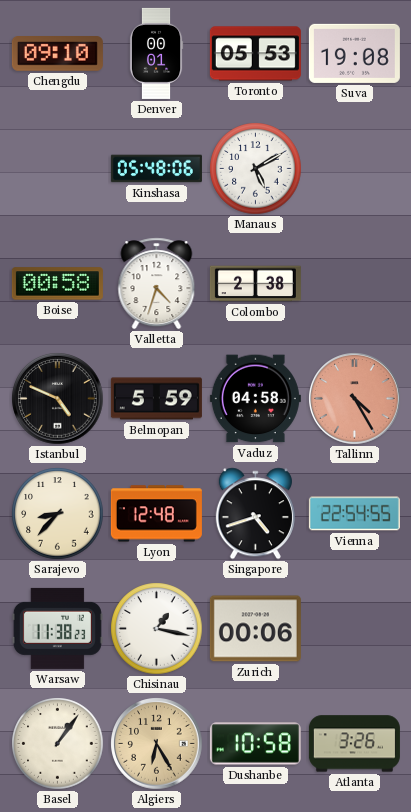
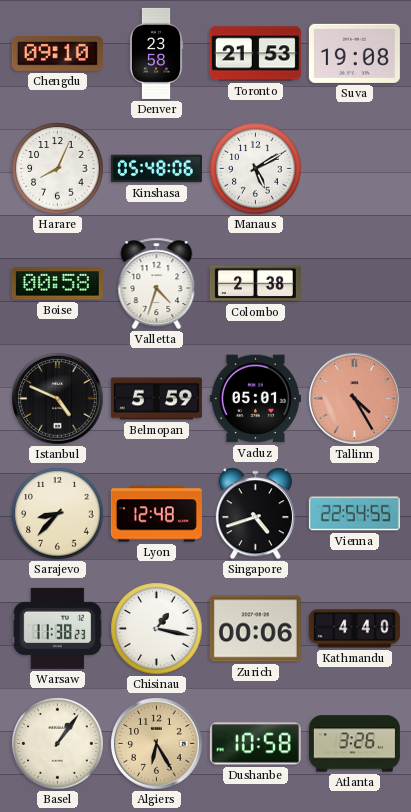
Denver: 00:01 -> 23:58 (156, 53)
Toronto: 05:53 -> 21:53 (255, 54)
Harare: none -> 8:04 (58, 169)
Vaduz: 04:58 -> 05:01 (255, 399)
Kathmandu: none -> 4:40 (354, 629)
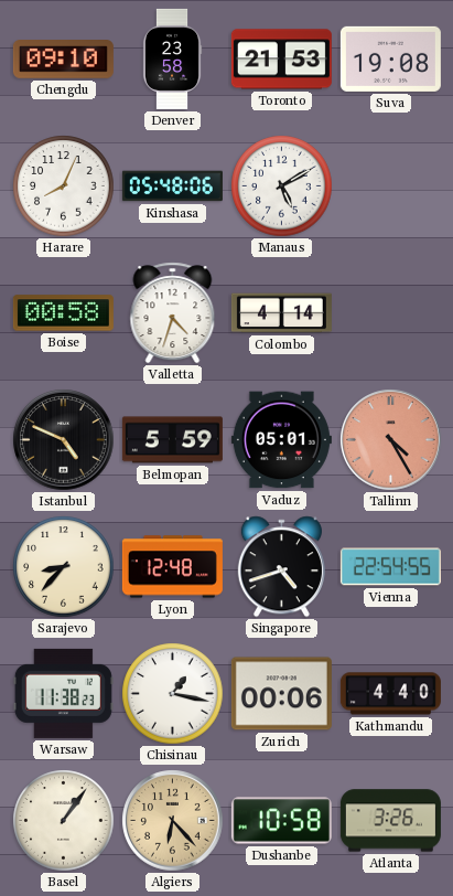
Colombo: 2:38 -> 4:14 (281, 313)
Algiers: 6:25 -> 6:23 (173, 821)
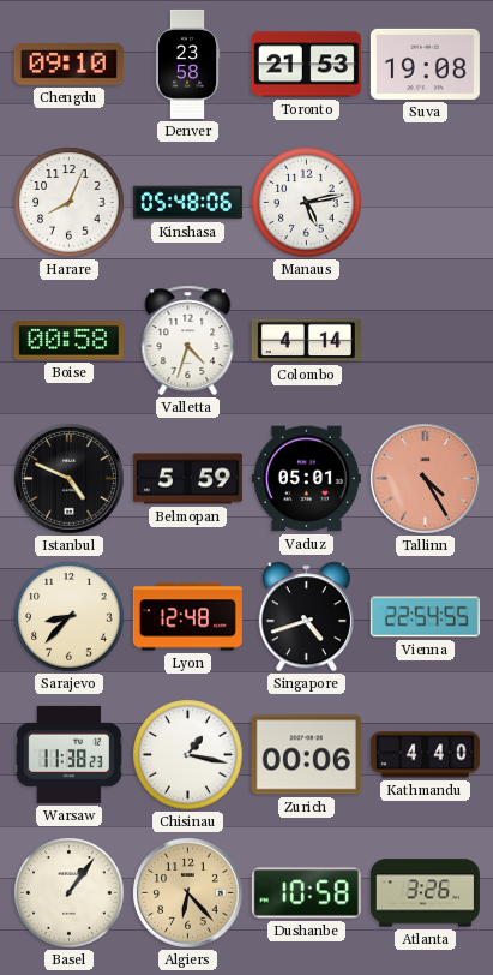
Manaus: 5:10 -> 5:13 (307, 203)
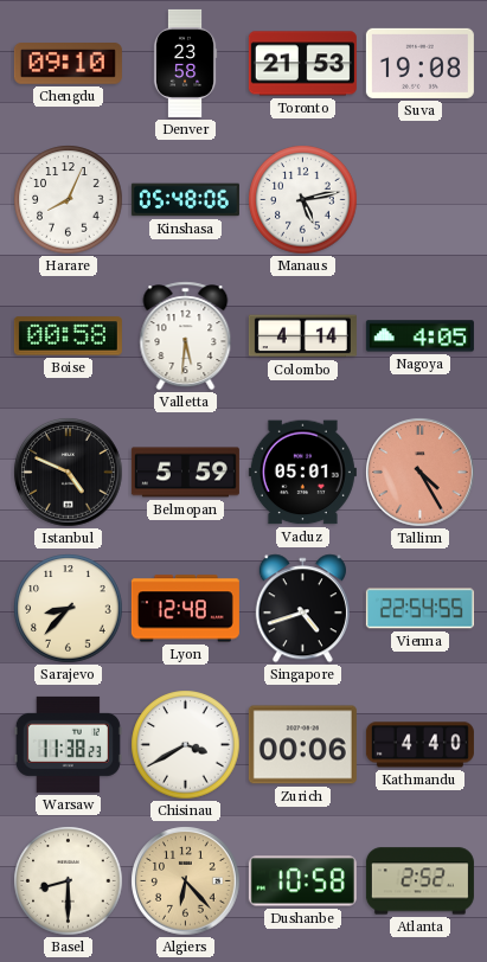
Valletta: 4:33 -> 5:31 (186, 336)
Nagoya: none -> 4:05 (419, 336)
Chisinau: 1:17 -> 3:40 (186, 745)
Basel: 1:06 -> 8:30 (69, 881)
Atlanta: 3:26 -> 2:52 (419, 881)
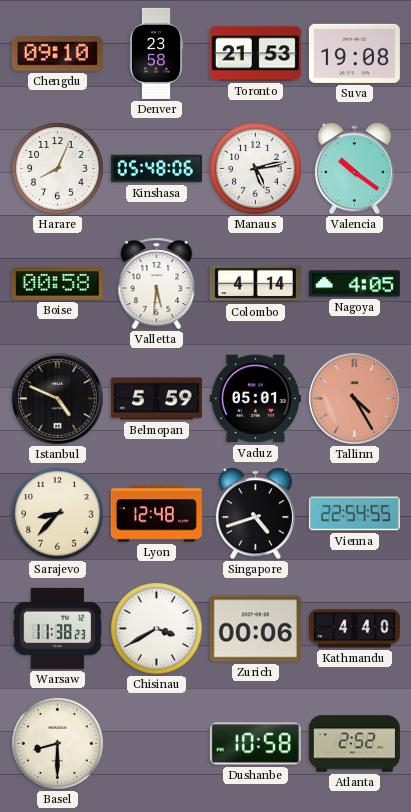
Valencia: none -> 10:21 (354, 169)
Algiers: 6:23 -> none (186, 881)
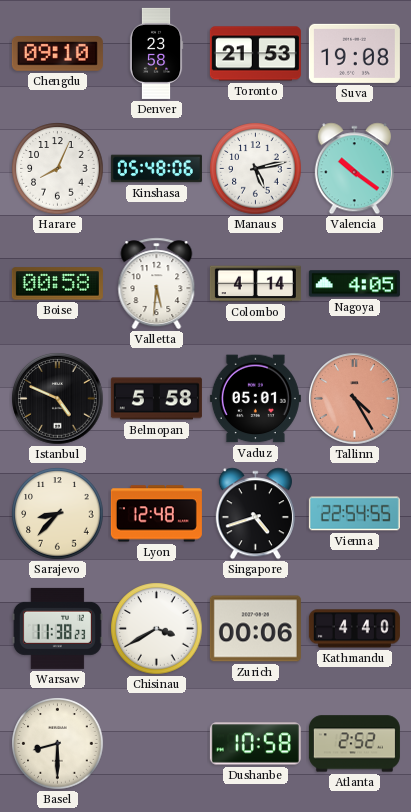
Belmopan: 5:59 -> 5:58 (156, 399)
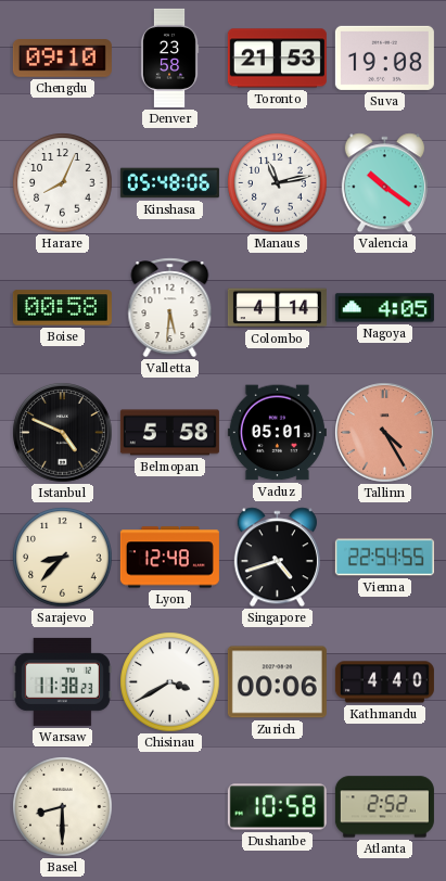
Manaus: 5:13 -> 11:13 (278, 183)
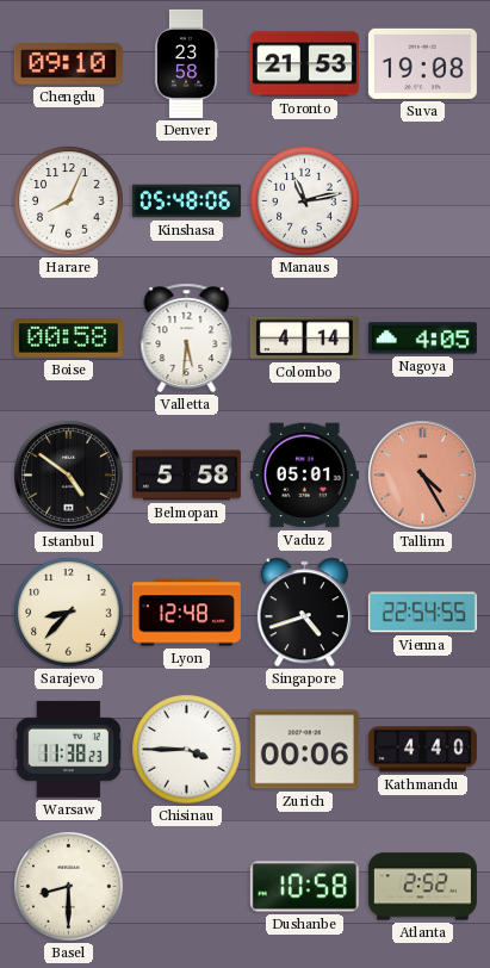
Valencia: 10:21 -> none (384, 183)
Istanbul: 4:49 -> 4:51 (69, 476)
Chisinau: 3:40 -> 3:45 (187, 750)
